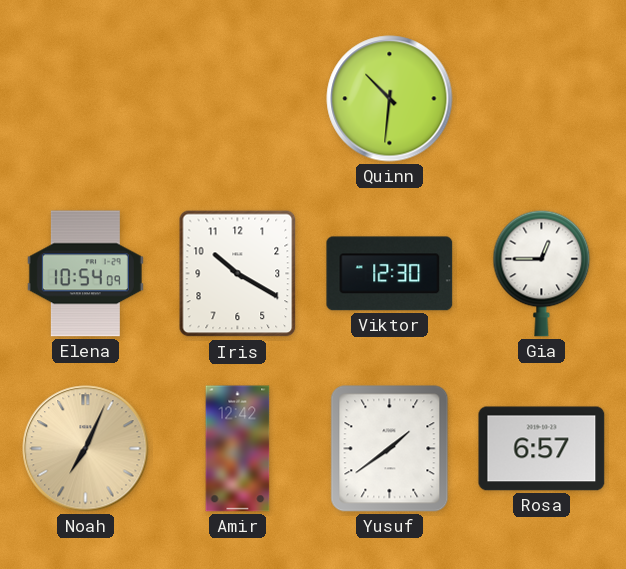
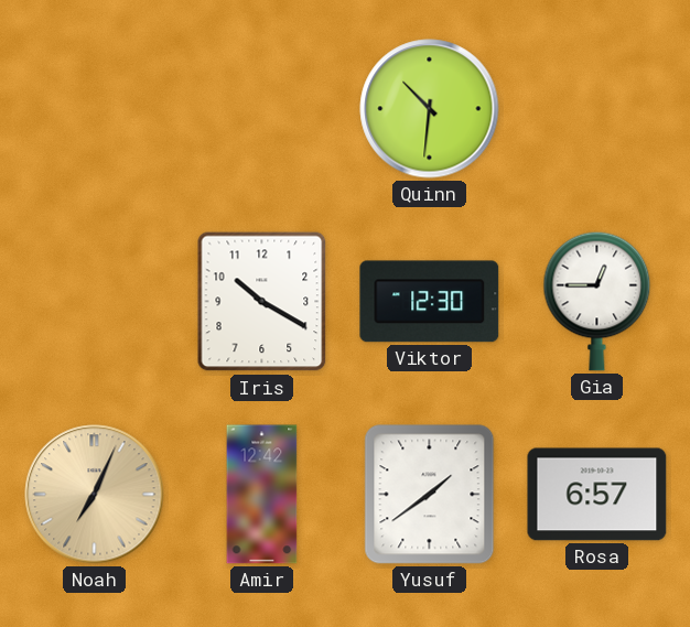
Elena: 10:54 -> none (85, 274)
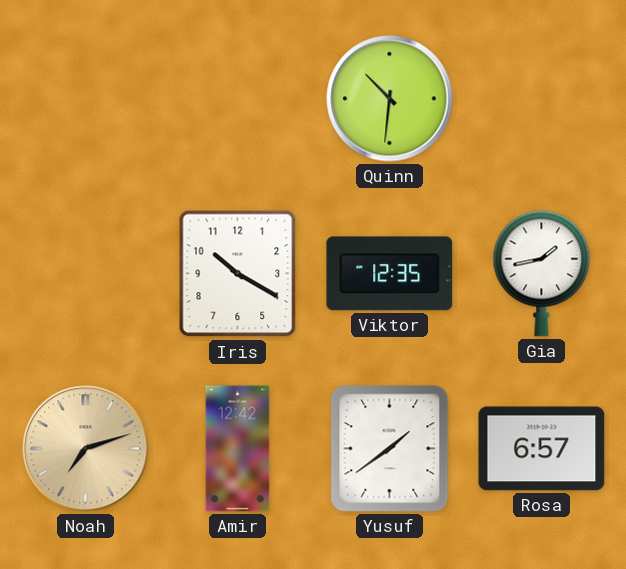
Viktor: 12:30 -> 12:35 (390, 274)
Gia: 12:45 -> 1:43 (542, 273)
Noah: 7:04 -> 7:12 (86, 449)
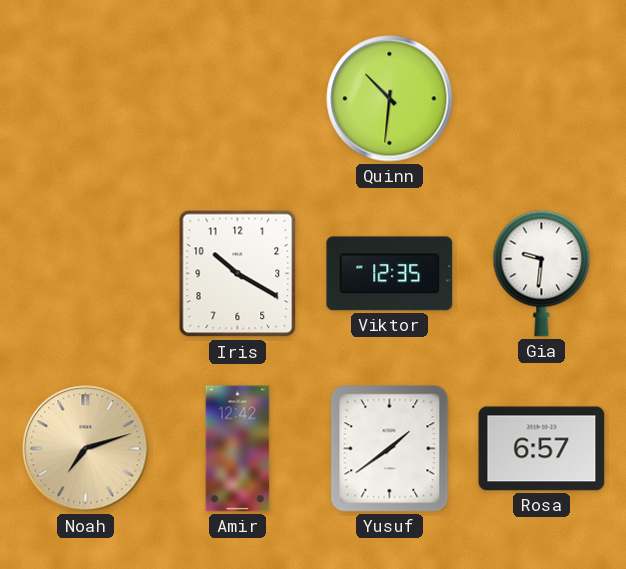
Gia: 1:43 -> 9:31 (542, 273)
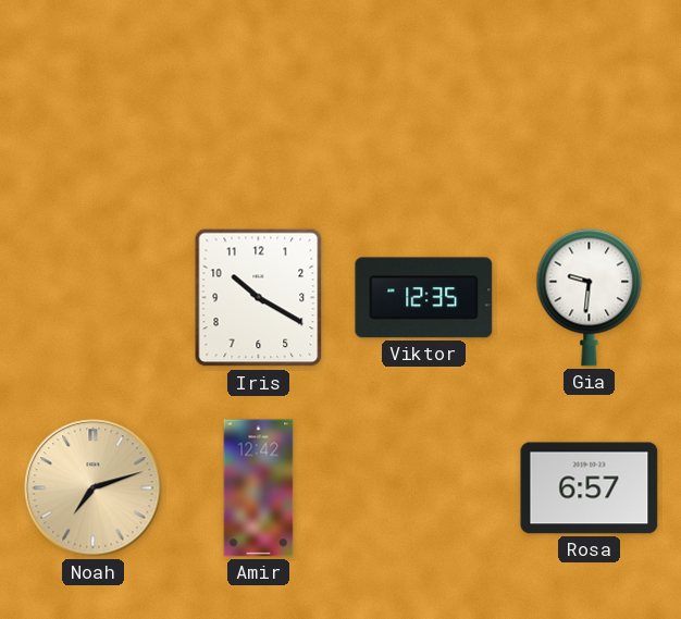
Quinn: 10:31 -> none (390, 99)
Yusuf: 1:39 -> none (390, 449)
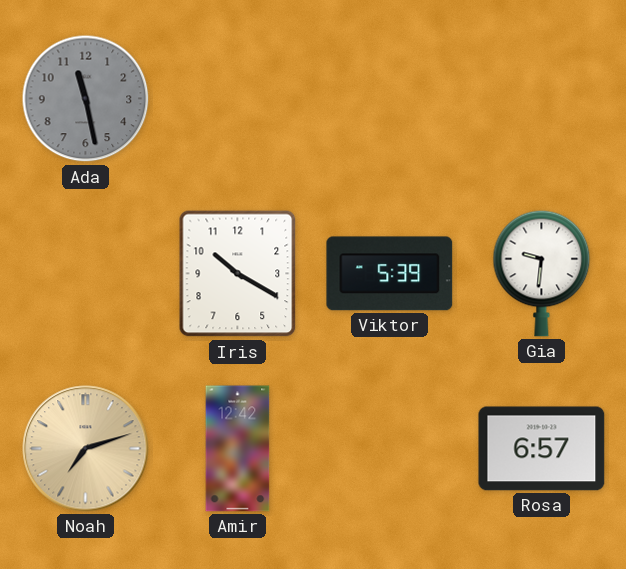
Ada: none -> 11:28 (86, 99)
Viktor: 12:35 -> 5:39 (390, 274)
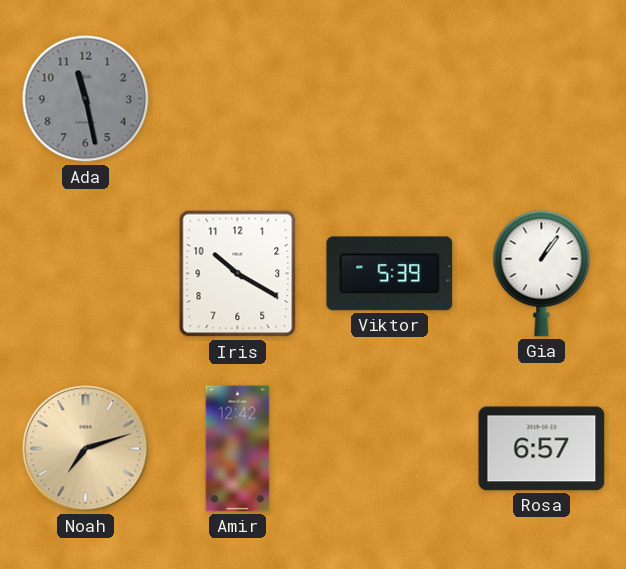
Gia: 9:31 -> 1:06 (542, 273)
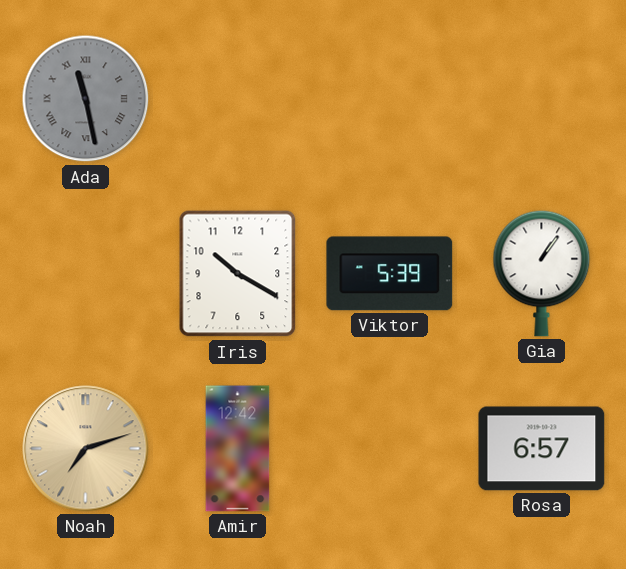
Ada numerals: Arabic -> Roman (86, 99)
